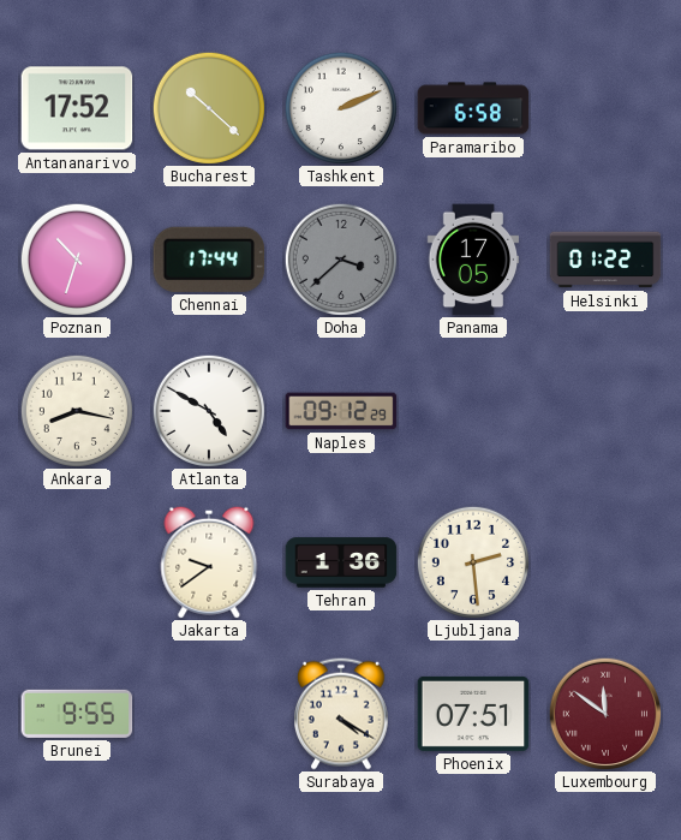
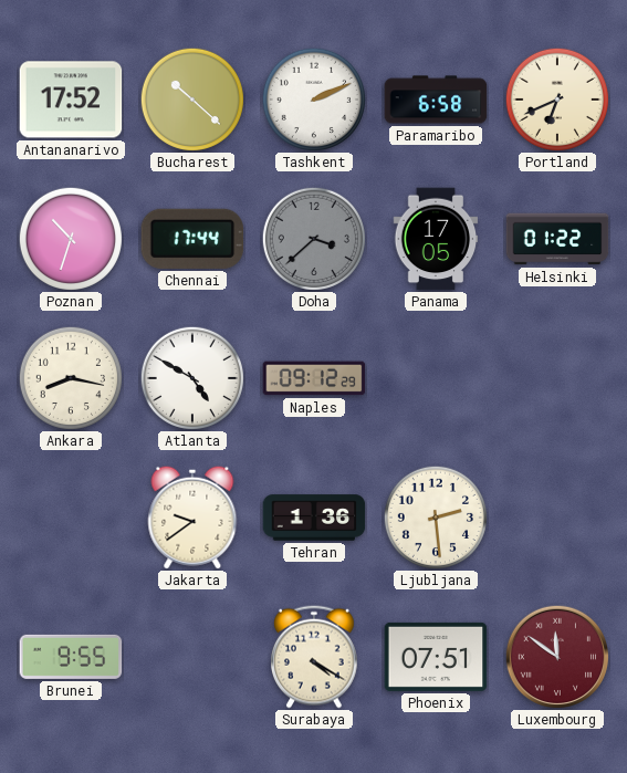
Portland: none -> 6:41 (557, 100)
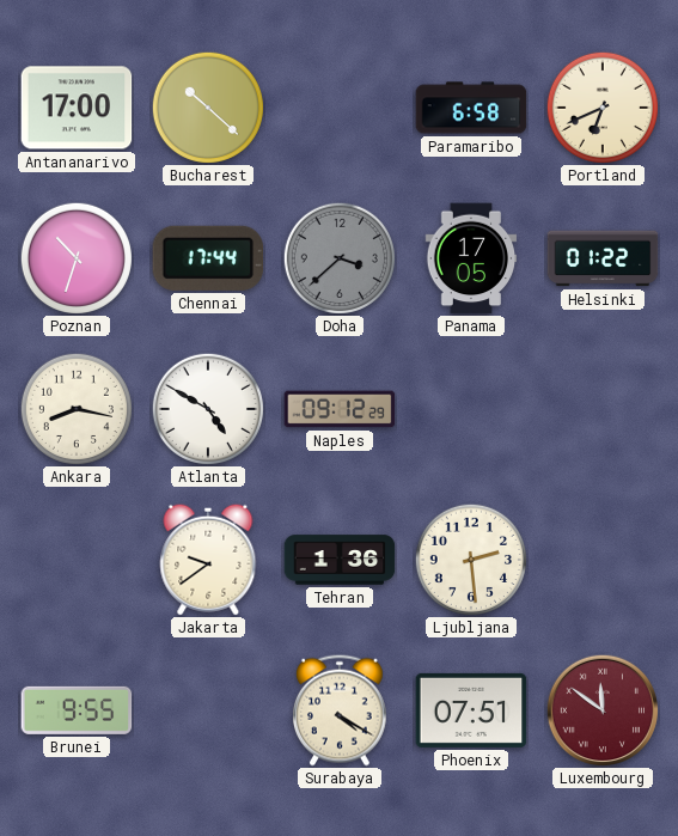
Antananarivo: 17:52 -> 17:00 (77, 108)
Tashkent: 2:11 -> none (314, 100)
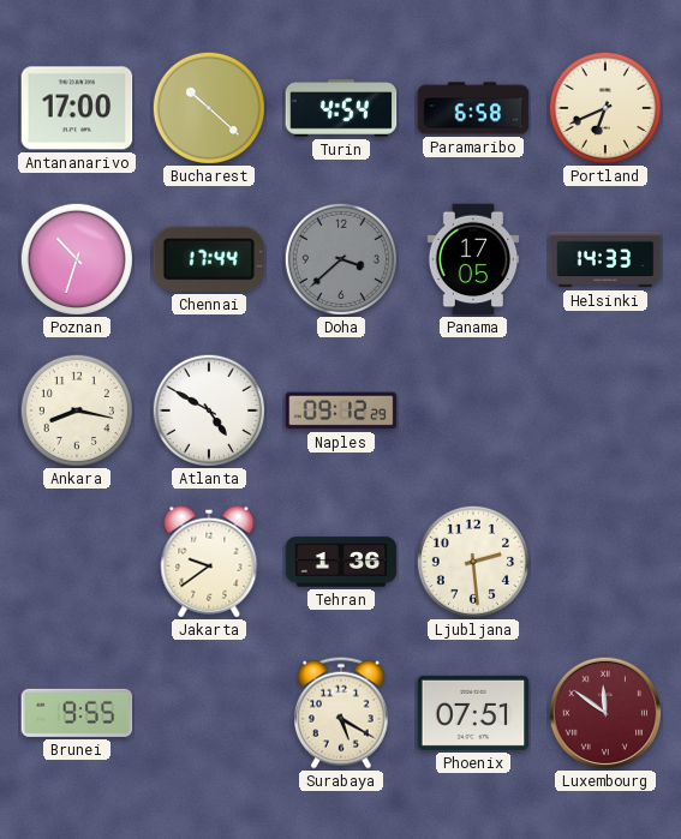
Turin: none -> 4:54 (341, 108)
Helsinki: 01:22 -> 14:33 (605, 259)
Surabaya: 4:20 -> 5:20 (342, 713)
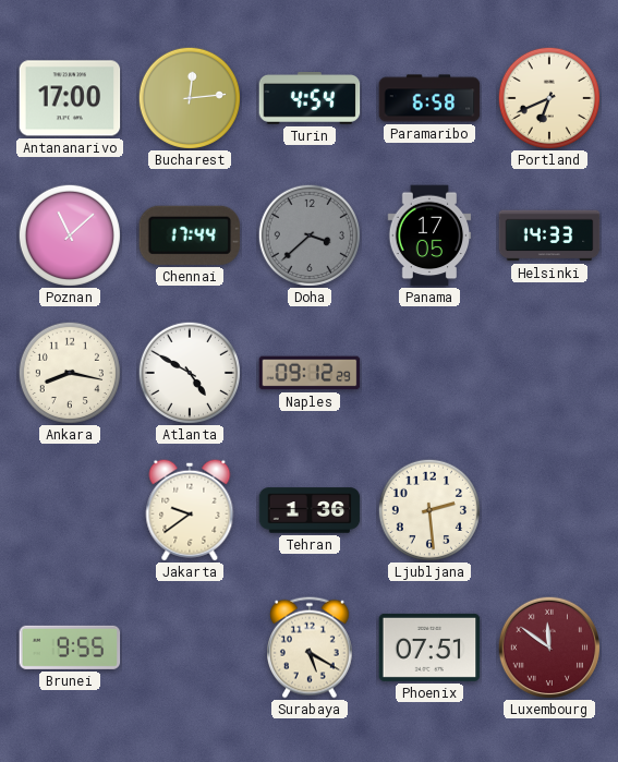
Bucharest: 10:22 -> 12:14 (190, 98)
Poznan: 10:33 -> 11:08 (70, 235)
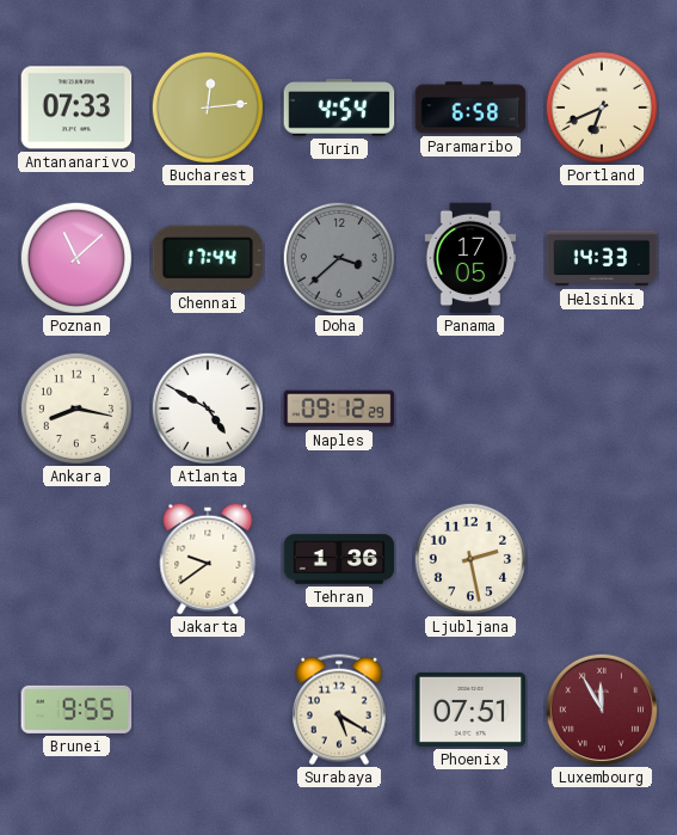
Antananarivo: 17:00 -> 07:33 (76, 108)
Ljubljana: 2:29 -> 2:28 (470, 559)
Luxembourg: 11:51 -> 11:55 (602, 710)
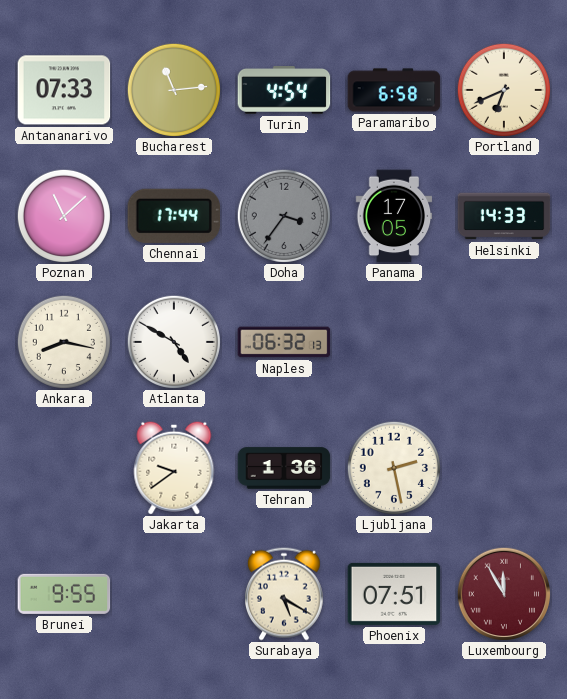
Bucharest: 12:14 -> 11:14 (174, 90)
Doha: 3:38 -> 3:36 (284, 216)
Naples: 09:12 -> 06:32 (284, 342)
